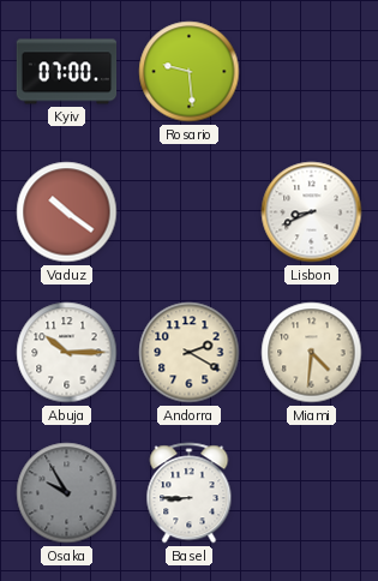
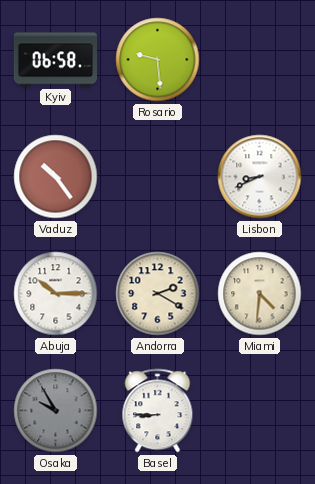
Kyiv: 07:00 -> 06:58 (56, 60)
Vaduz: 10:21 -> 10:24 (56, 177)
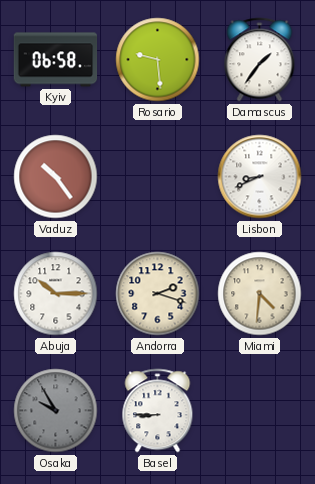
Damascus: none -> 1:36 (260, 60)
Andorra: 2:20 -> 2:18 (158, 294)
